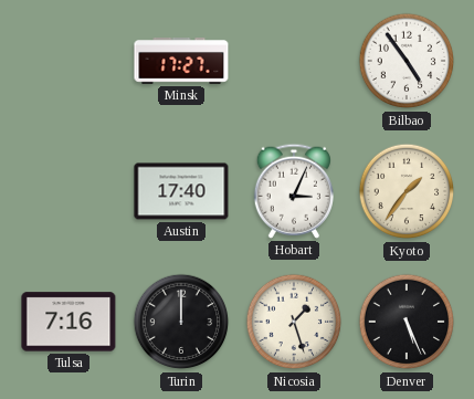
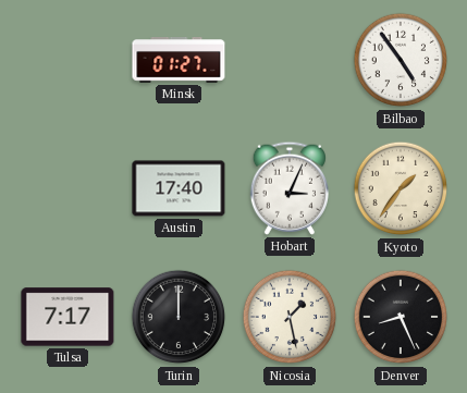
Minsk: 17:27 -> 01:27 (179, 61)
Tulsa: 7:16 -> 7:17 (67, 317)
Nicosia: 1:27 -> 1:28 (290, 317)
Denver: 5:26 -> 8:26 (401, 317)
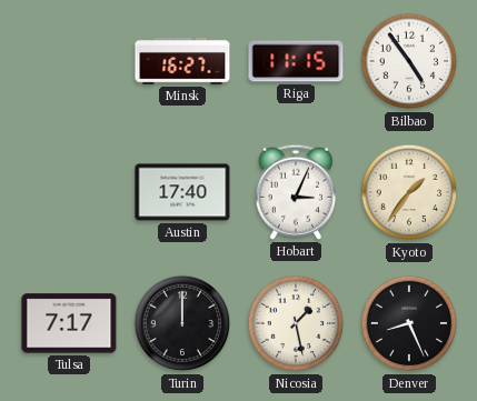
Minsk: 01:27 -> 16:27 (182, 62)
Riga: none -> 11:15 (296, 61)
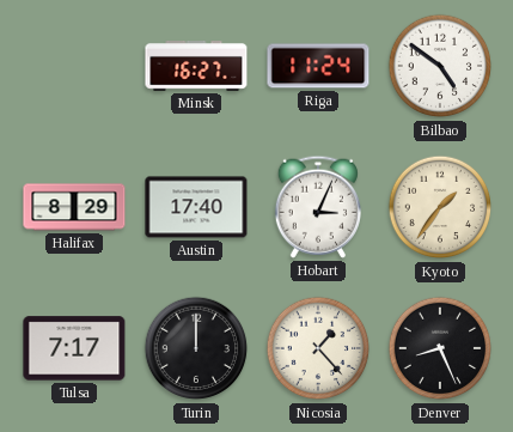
Riga: 11:15 -> 11:24 (318, 66)
Bilbao: 4:54 -> 4:51 (440, 66)
Halifax: none -> 8:29 (74, 207)
Nicosia: 1:28 -> 1:23 (318, 348)
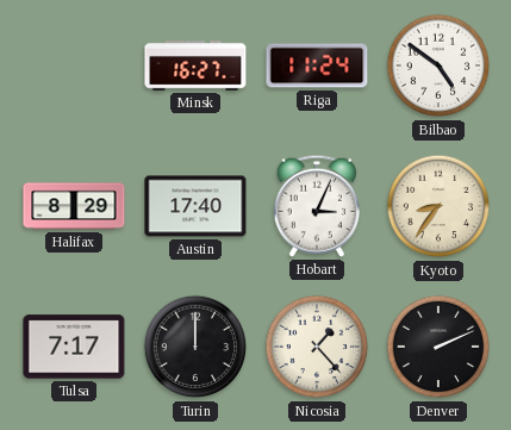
Kyoto: 1:36 -> 8:36 (438, 206)
Denver: 8:26 -> 2:11 (438, 347)
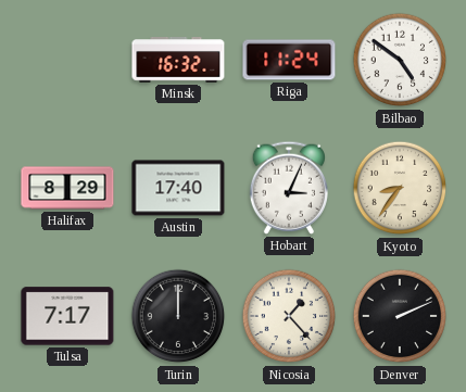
Minsk: 16:27 -> 16:32 (178, 61)
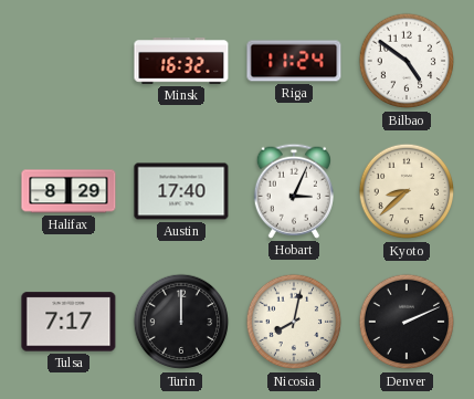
Kyoto: 8:36 -> 8:38 (407, 191)
Nicosia: 1:23 -> 8:02 (294, 322)
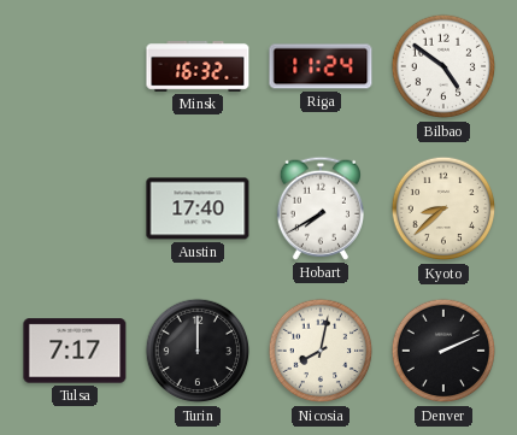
Halifax: 8:29 -> none (69, 191)
Hobart: 3:04 -> 7:40 (321, 208)
